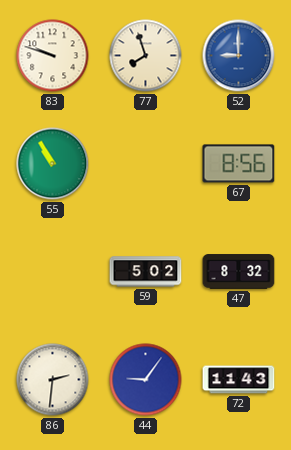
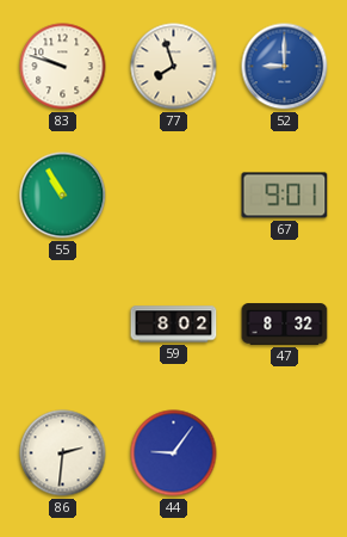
67: 8:56 -> 9:01 (285, 196)
59: 5:02 -> 8:02 (174, 325)
72: 11:43 -> none (239, 380)
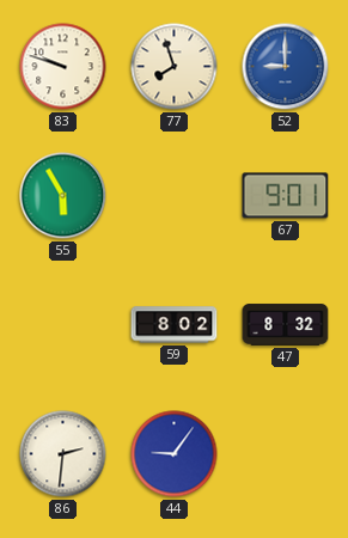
55: 10:55 -> 5:55 (63, 196)
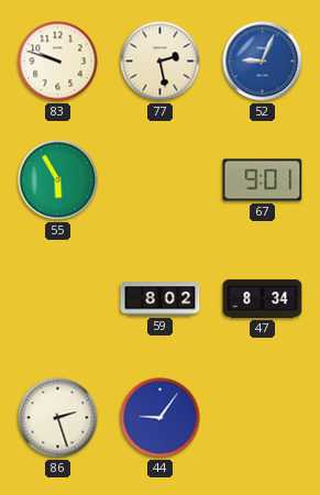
77: 7:57 -> 2:28 (161, 62)
52: 9:00 -> 9:04 (263, 62)
47: 8:32 -> 8:34 (263, 299)
86: 2:31 -> 2:27 (58, 418)
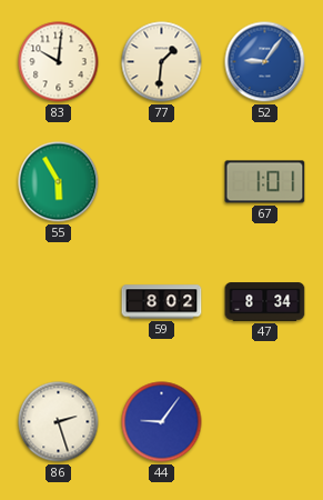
83: 9:48 -> 10:01 (59, 62)
77: 2:28 -> 1:31 (162, 62)
52: 9:04 -> 9:06 (265, 62)
67: 9:01 -> 1:01 (265, 182)
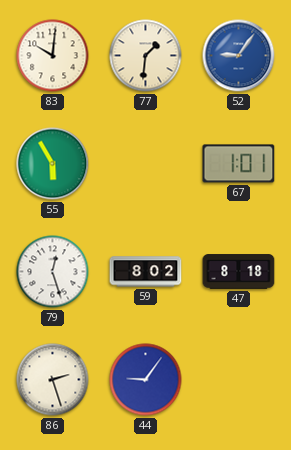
79: none -> 12:27 (53, 272)
47: 8:34 -> 8:18 (239, 272)
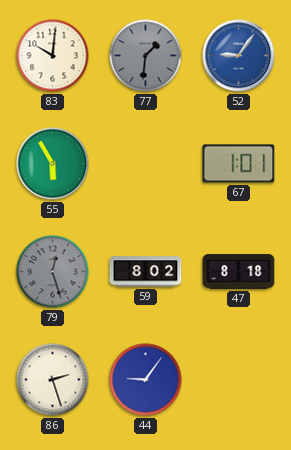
77 dial: cream -> grey (146, 56)
79 dial: white -> grey (53, 272)
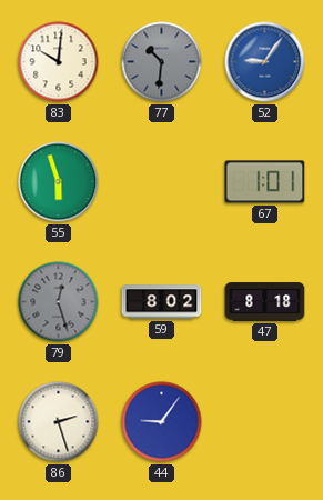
77: 1:31 -> 10:31 (162, 62)
55: 5:55 -> 5:57 (59, 182)
